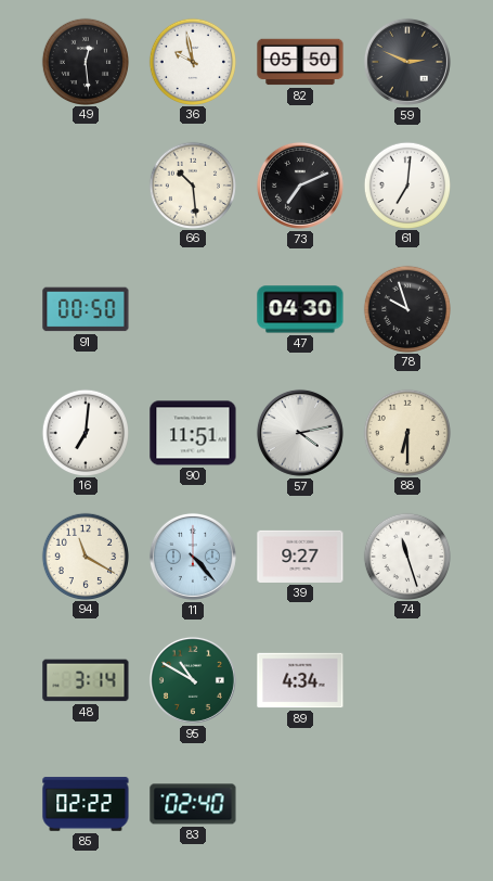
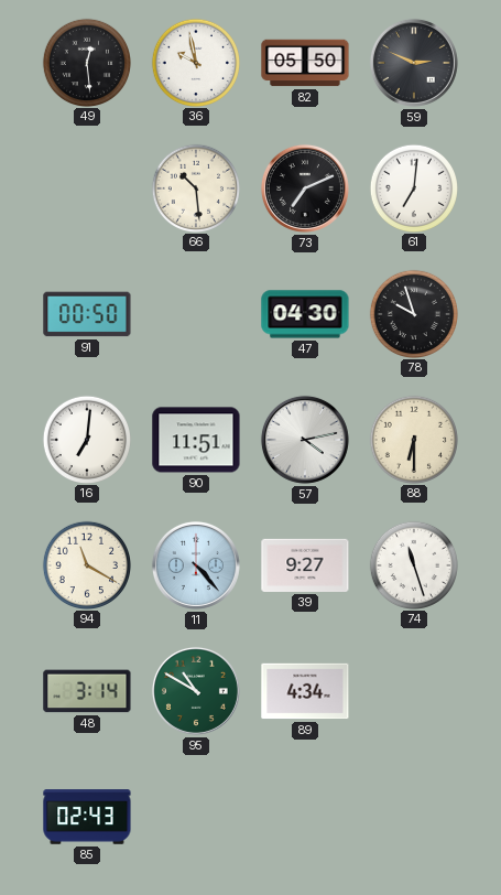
85: 02:22 -> 02:43 (87, 817)
83: 02:40 -> none (193, 804)
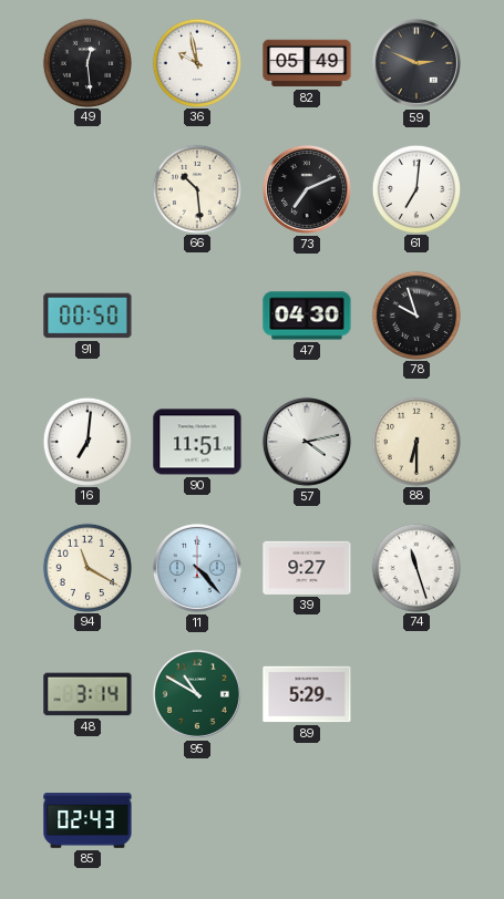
82: 05:50 -> 05:49 (307, 63)
89: 4:34 -> 5:29 (307, 694)
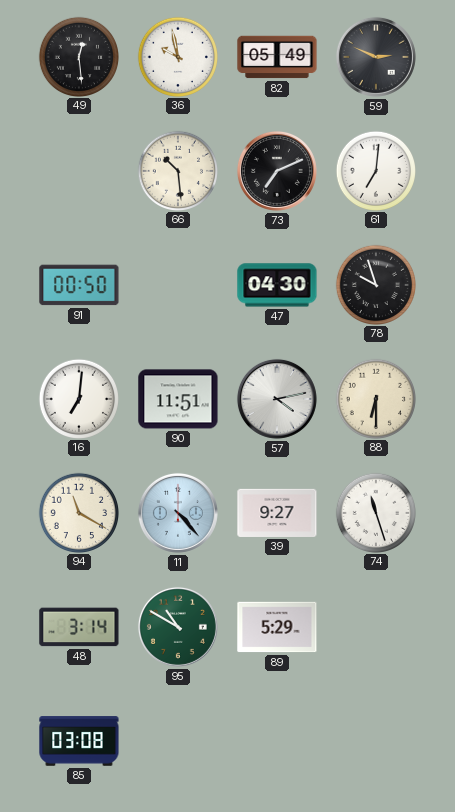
85: 02:43 -> 03:08 (79, 741)
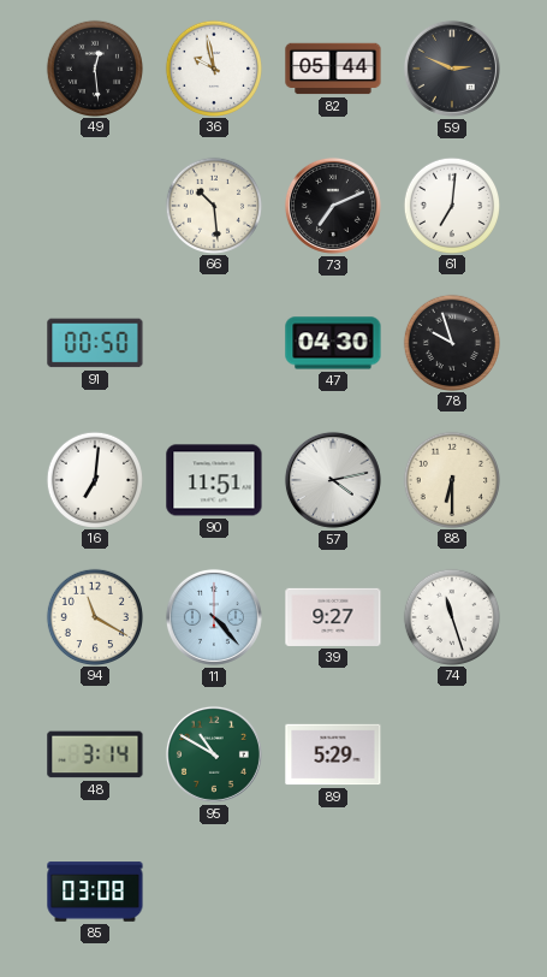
82: 05:49 -> 05:44 (333, 69)
